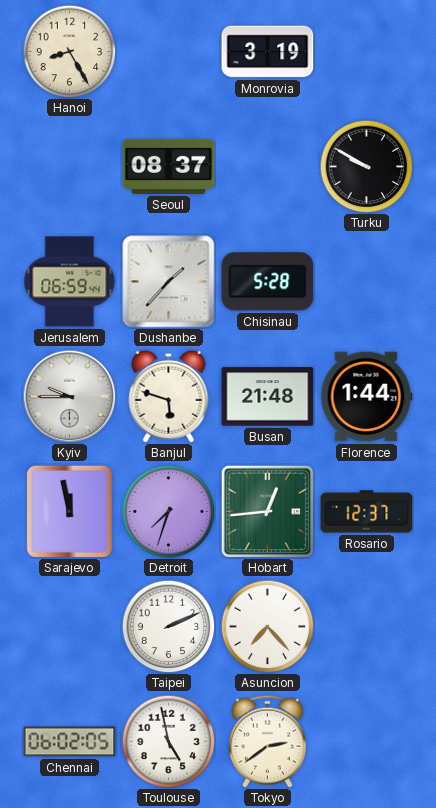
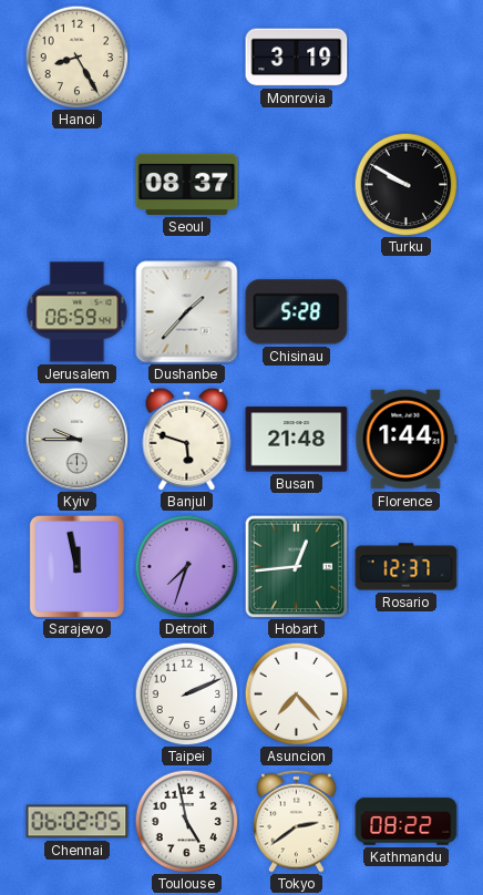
Kathmandu: none -> 08:22 (407, 822)
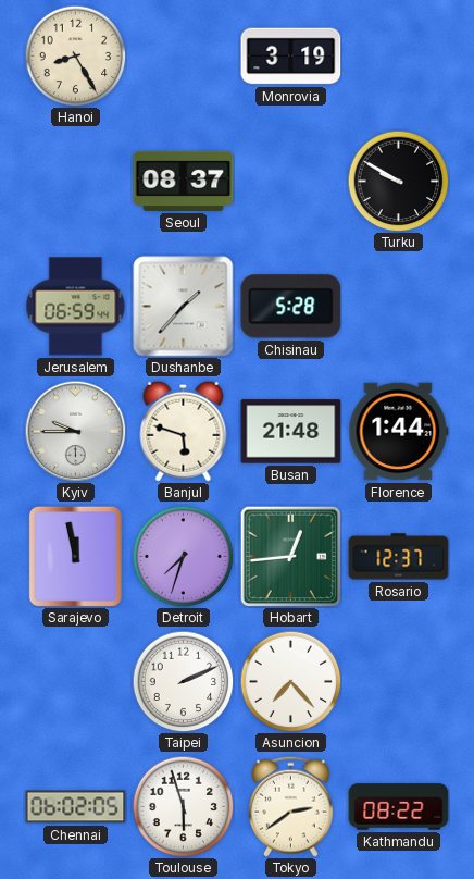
Toulouse: 4:58 -> 5:57 (183, 806)
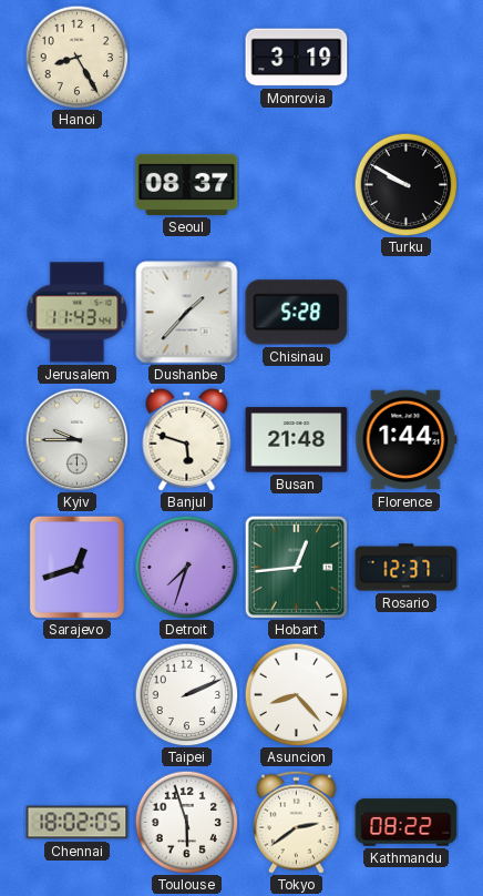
Jerusalem: 06:59 -> 11:43 (78, 313)
Sarajevo: 11:58 -> 12:42 (76, 567)
Asuncion: 7:23 -> 8:23 (296, 694)
Chennai: 06:02 -> 18:02 (78, 823)
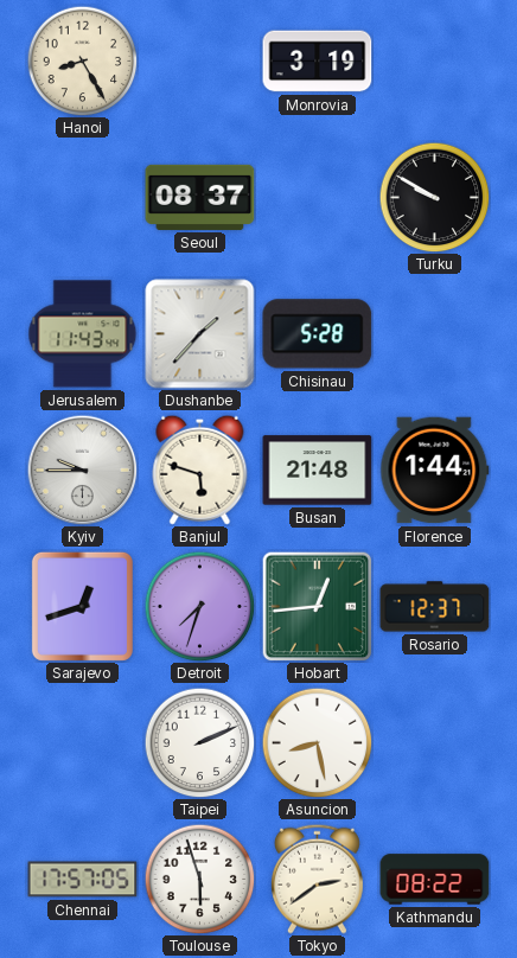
Asuncion: 8:23 -> 8:28 (317, 742)
Chennai: 18:02 -> 17:57 (83, 880)
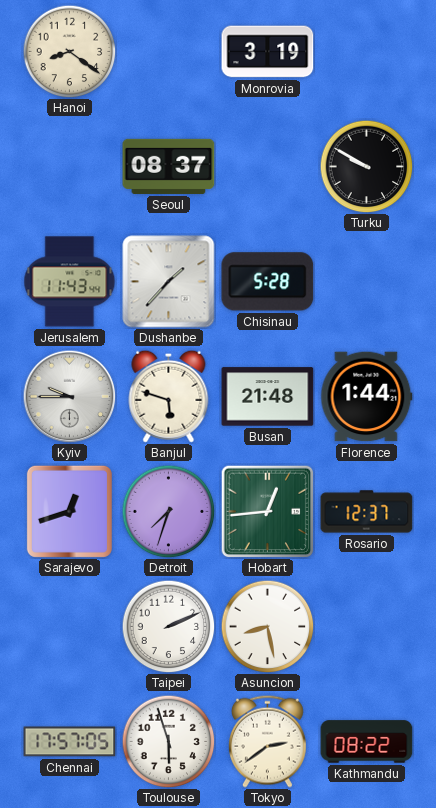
Hanoi: 8:25 -> 8:21 (69, 51)
